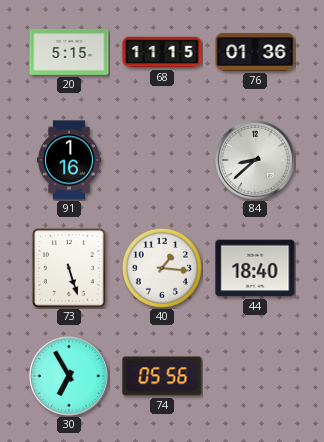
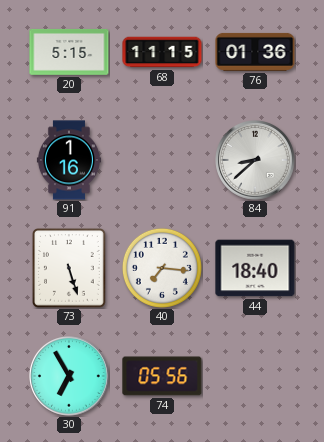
40: 1:16 -> 7:16 (162, 268)
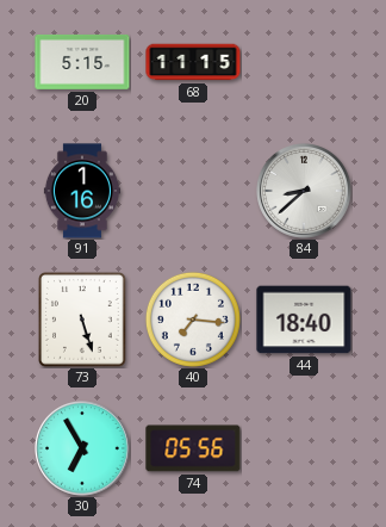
76: 01:36 -> none (255, 52)
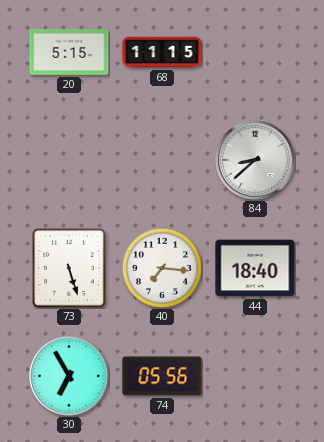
91: 1:16 -> none (82, 191)
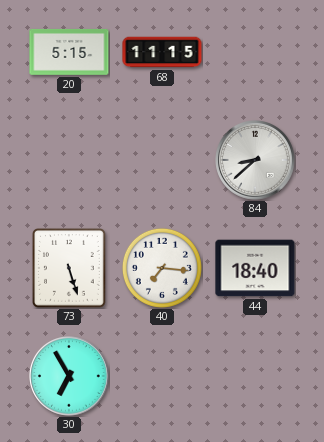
74: 05:56 -> none (162, 376)
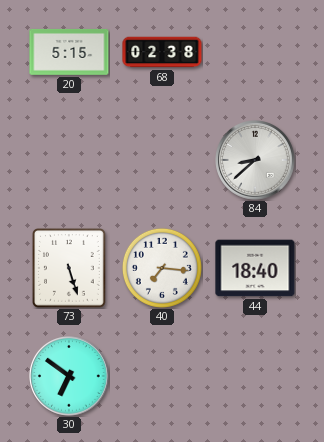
68: 11:15 -> 02:38 (162, 52)
30: 6:55 -> 6:51 (69, 376)
